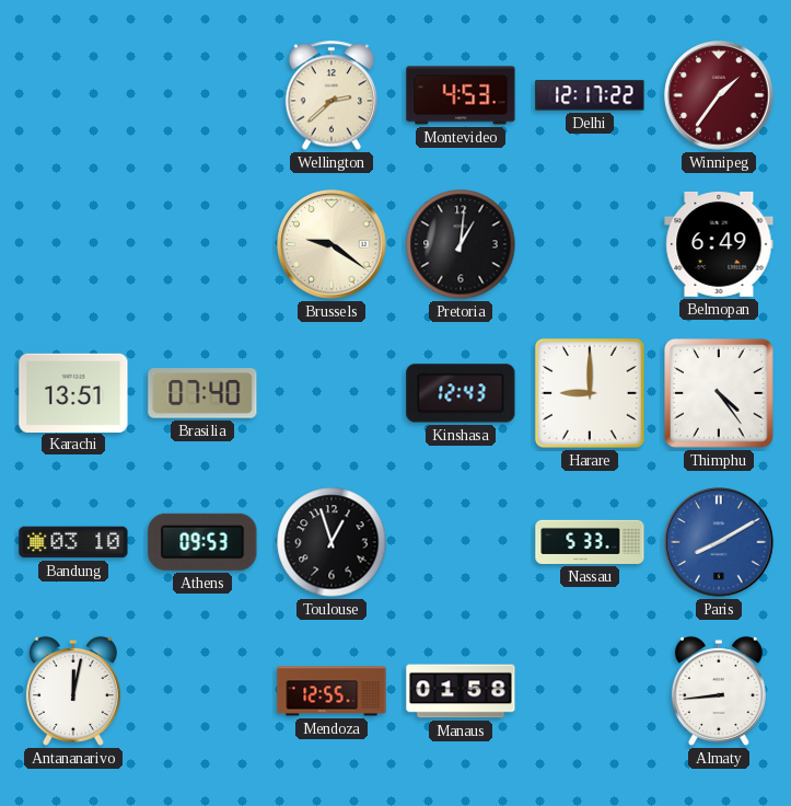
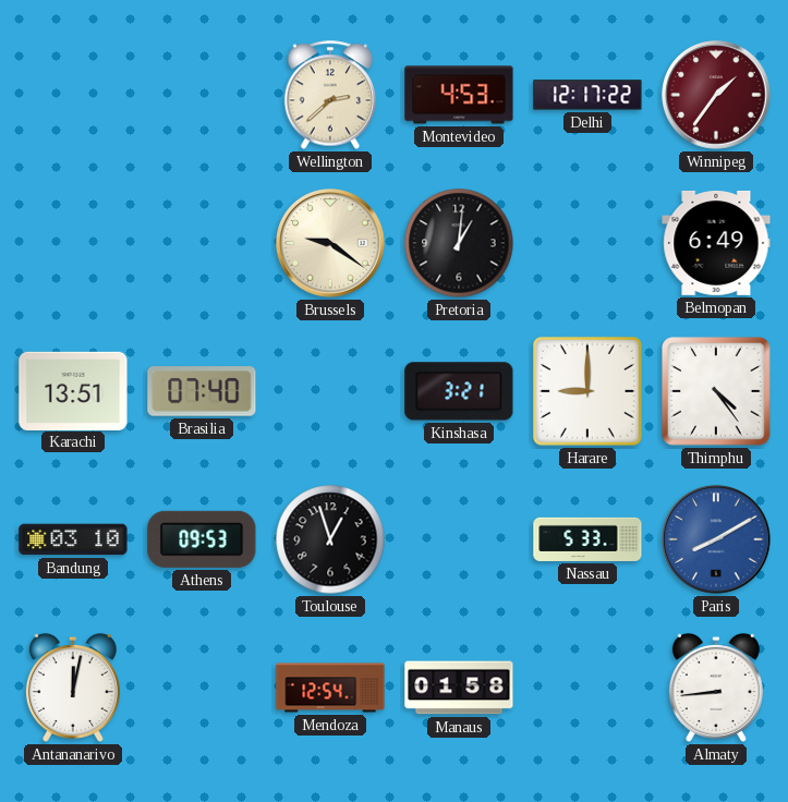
Kinshasa: 12:43 -> 3:21 (459, 391)
Mendoza: 12:55 -> 12:54 (330, 688)
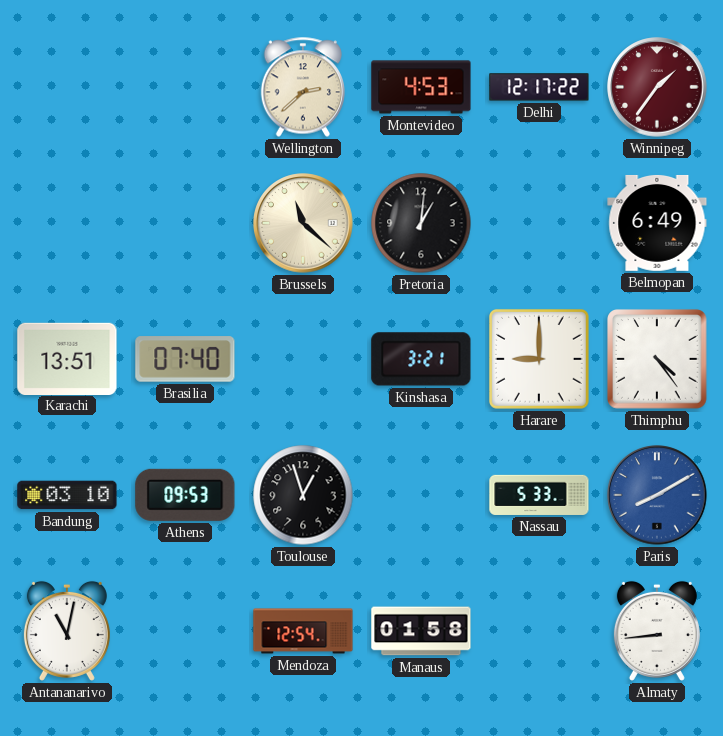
Brussels: 9:21 -> 11:22 (303, 223)
Antananarivo: 12:02 -> 11:02 (67, 631)
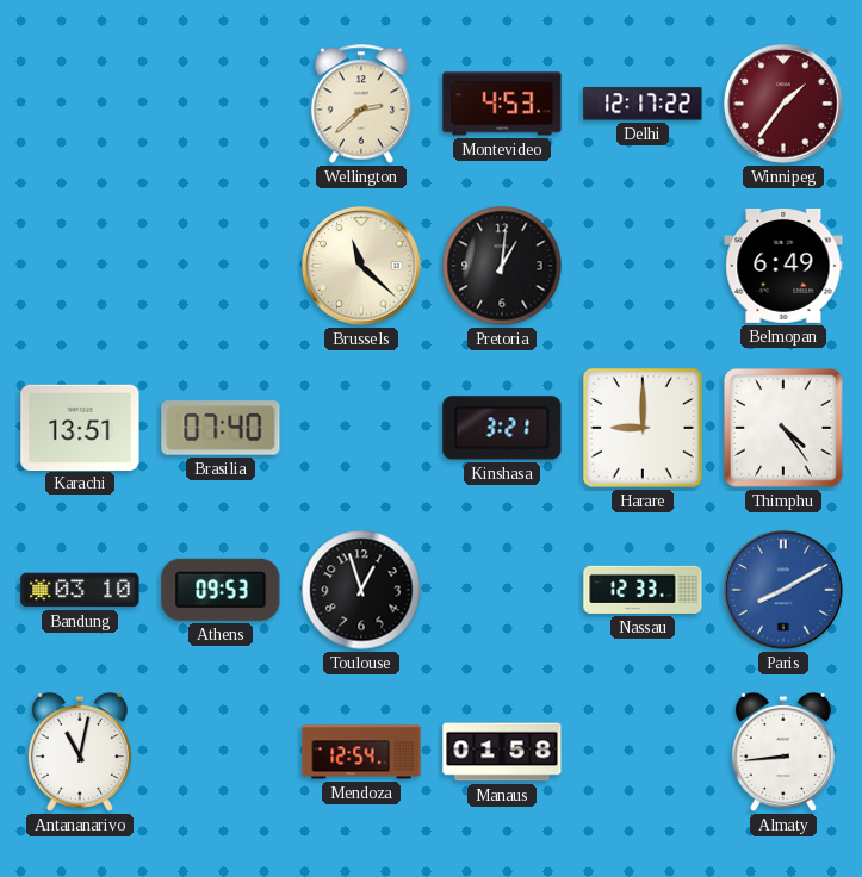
Nassau: 5:33 -> 12:33 (643, 590)
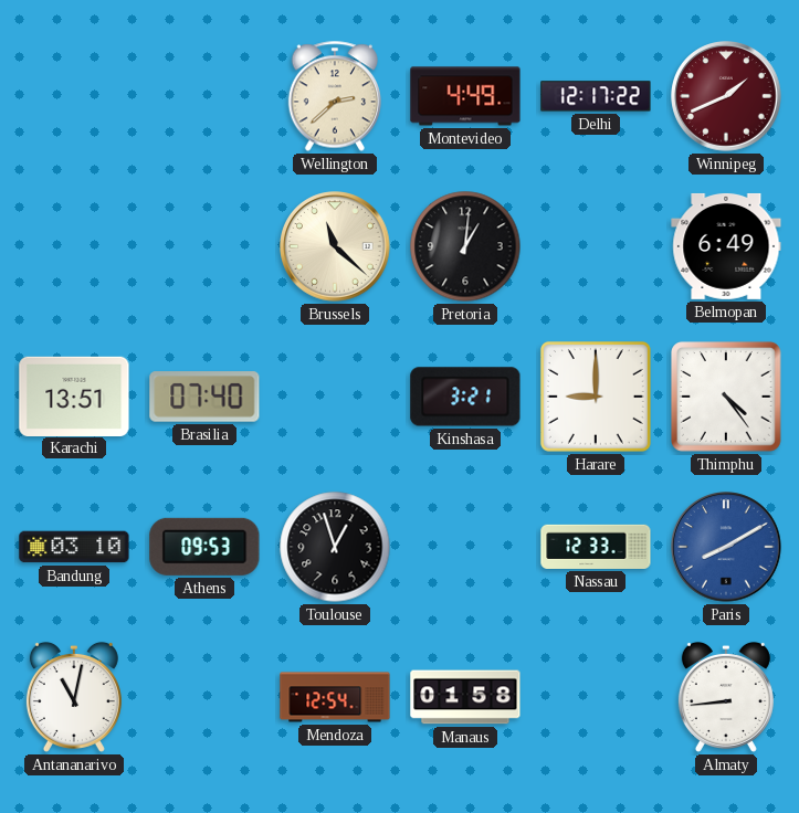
Montevideo: 4:53 -> 4:49 (465, 96)
Winnipeg: 1:36 -> 1:41 (726, 96)
